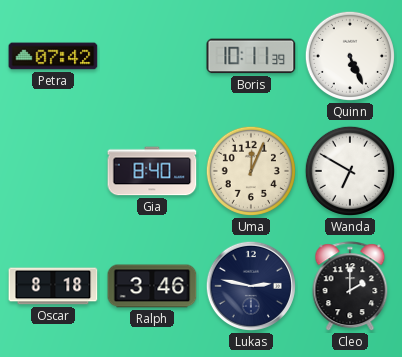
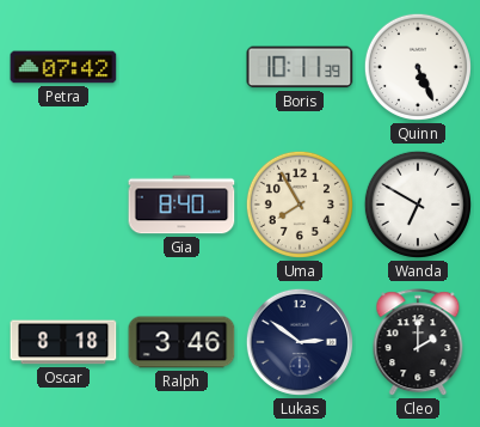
Uma: 12:04 -> 7:55 (300, 205)
Lukas: 2:47 -> 2:51 (300, 342)
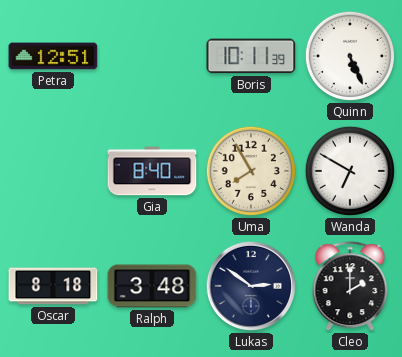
Petra: 07:42 -> 12:51 (53, 56)
Ralph: 3:46 -> 3:48 (152, 286)
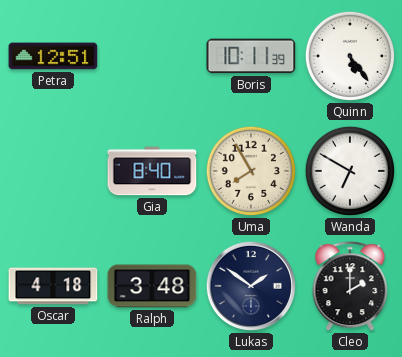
Quinn: 5:26 -> 5:24 (350, 56)
Oscar: 8:18 -> 4:18 (53, 286)
Lukas: 2:51 -> 1:51 (251, 286)
